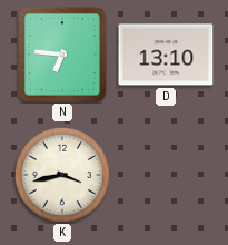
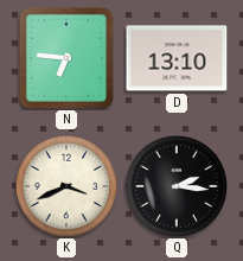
K: 3:43 -> 3:41 (66, 186)
Q: none -> 2:16 (177, 186)
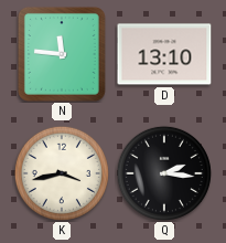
N: 6:46 -> 11:46 (62, 54)
K: 3:41 -> 3:43 (62, 173)
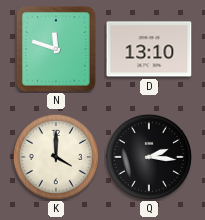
N: 11:46 -> 11:48 (56, 49)
K: 3:43 -> 4:00 (56, 157)
